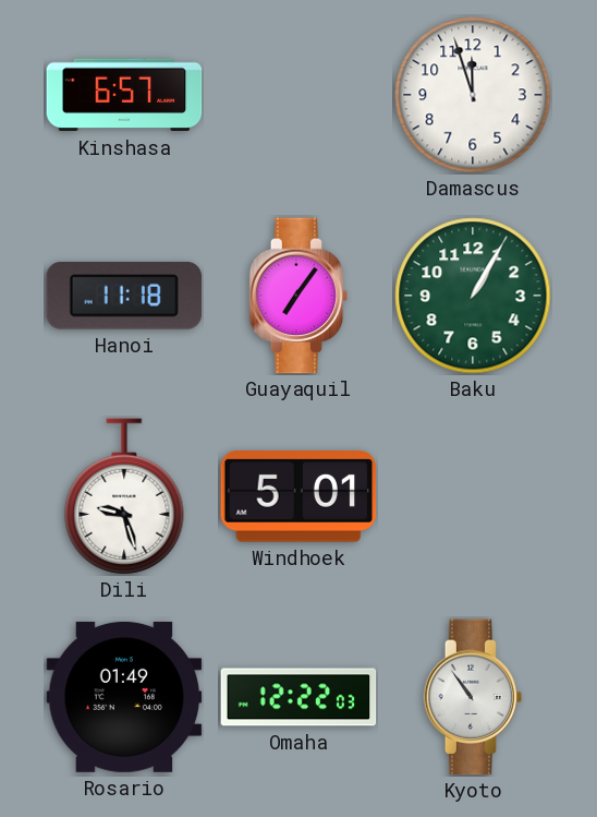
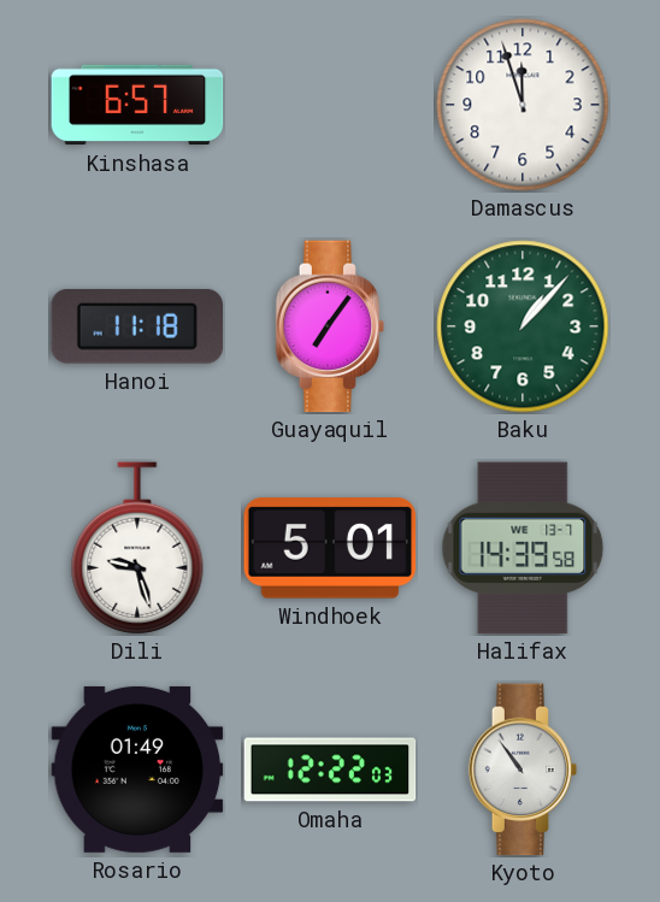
Baku: 1:05 -> 1:07 (523, 326)
Halifax: none -> 14:39 (523, 548)
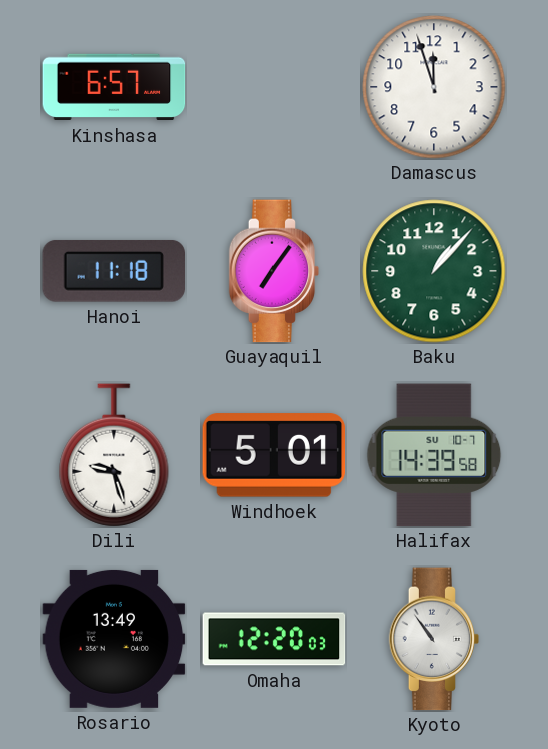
Halifax date: WE 13-7 -> SU 10-7 (434, 455)
Rosario: 01:49 -> 13:49 (114, 639)
Omaha: 12:22 -> 12:20 (274, 639)
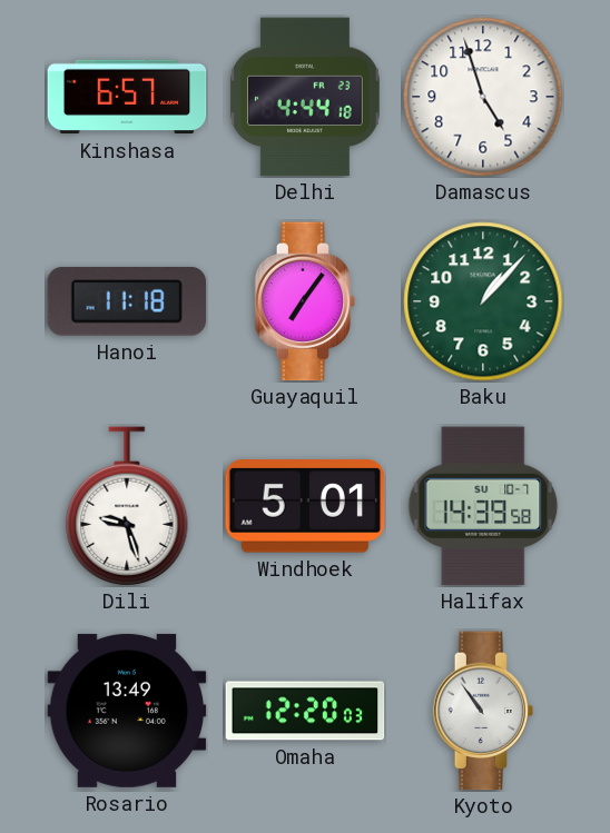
Delhi: none -> 4:44 (306, 97)
Damascus: 11:57 -> 4:57 (483, 97)
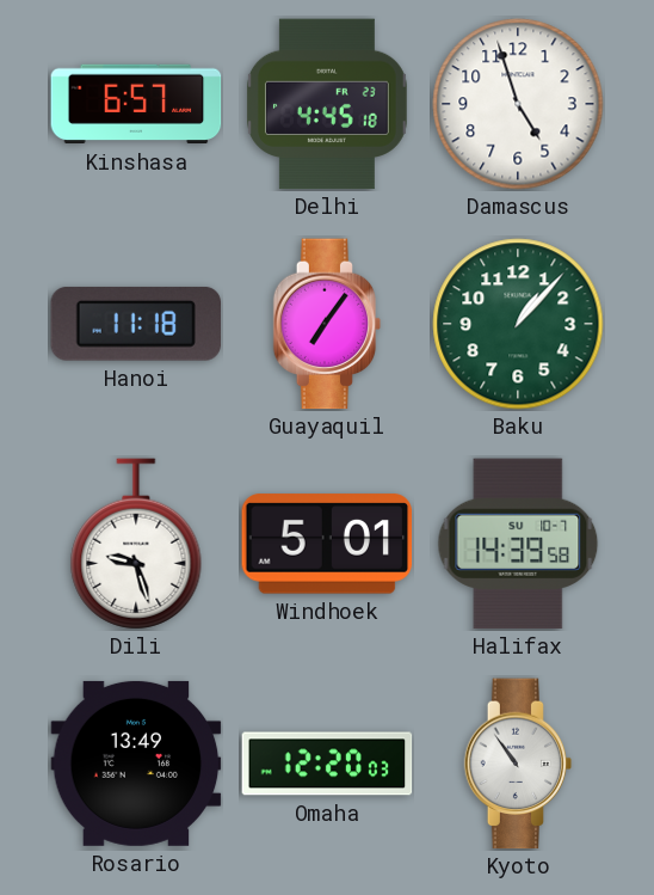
Delhi: 4:44 -> 4:45 (328, 104)
